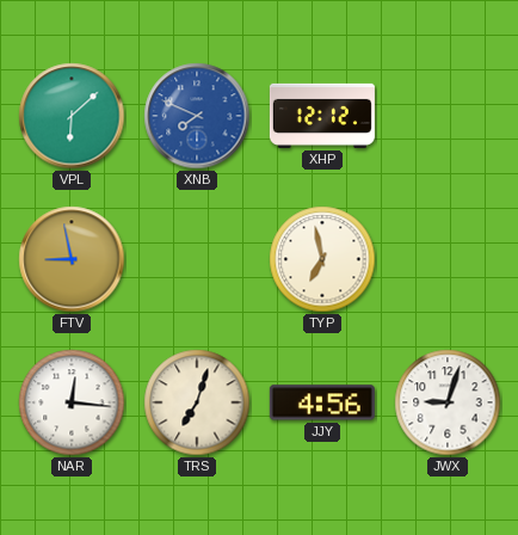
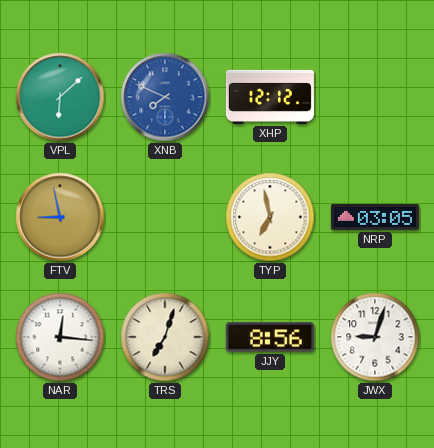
NRP: none -> 03:05 (375, 218)
JJY: 4:56 -> 8:56 (270, 337)
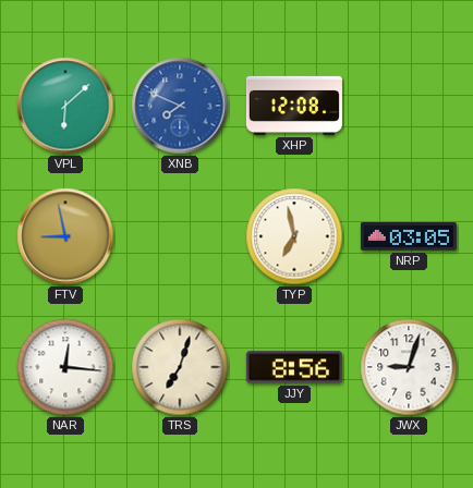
XHP: 12:12 -> 12:08 (294, 106)
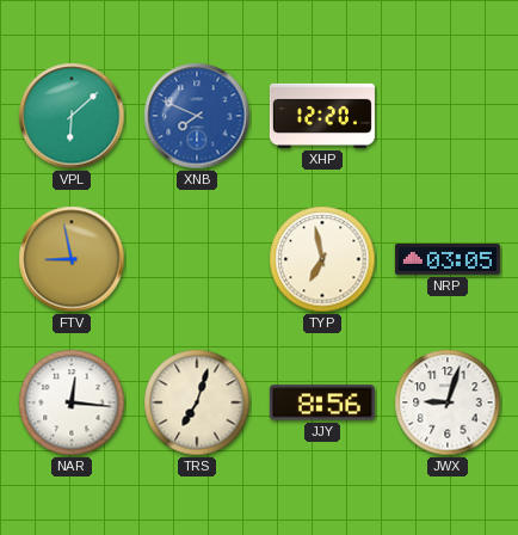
XHP: 12:08 -> 12:20 (322, 116)
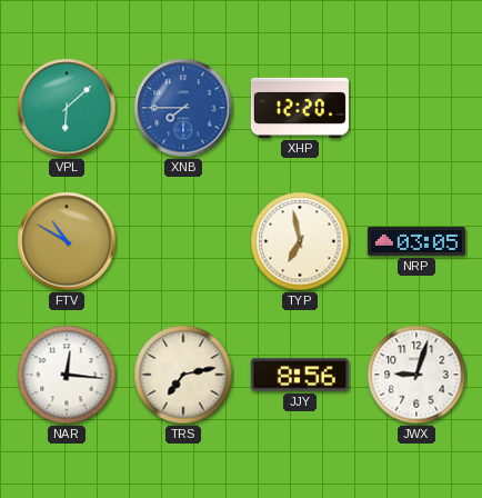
XNB: 7:49 -> 7:45 (183, 108)
FTV: 8:58 -> 10:50 (67, 241)
TRS: 7:03 -> 7:13 (183, 375)
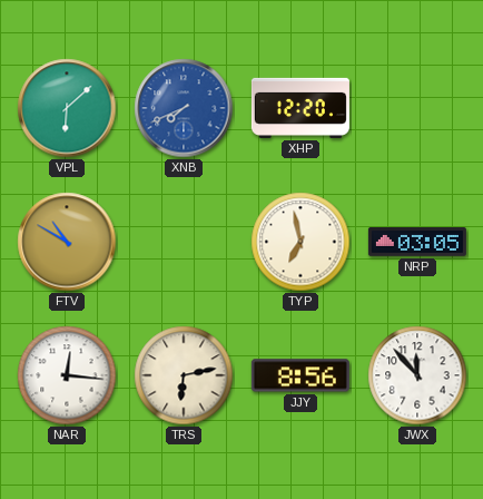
XNB: 7:45 -> 7:41 (184, 108)
TRS: 7:13 -> 6:13 (184, 375)
JWX: 9:03 -> 11:53 (417, 375)
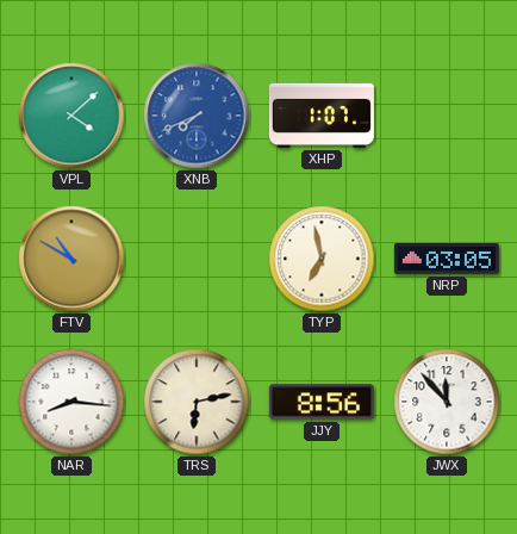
VPL: 6:08 -> 4:08 (71, 116)
XHP: 12:20 -> 1:07 (322, 116)
NAR: 12:16 -> 8:16 (71, 402)
